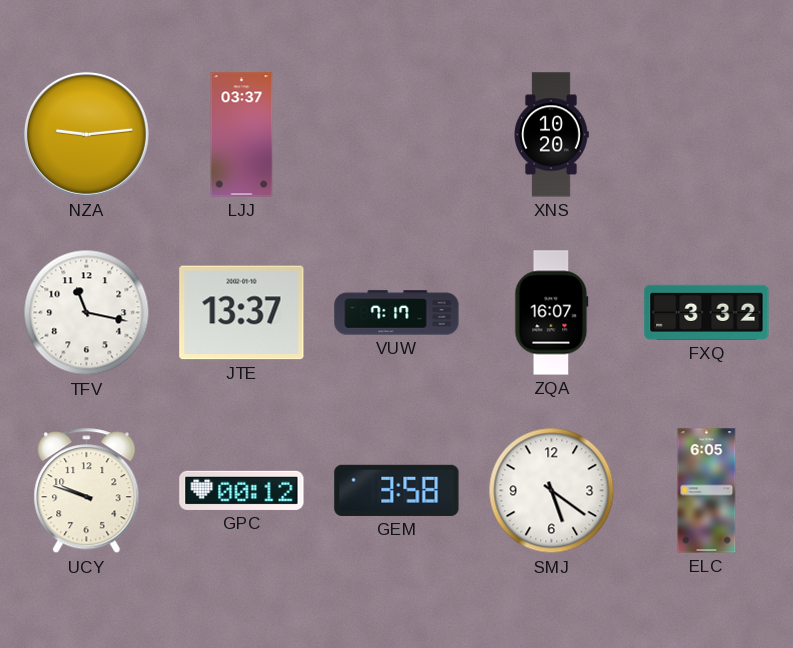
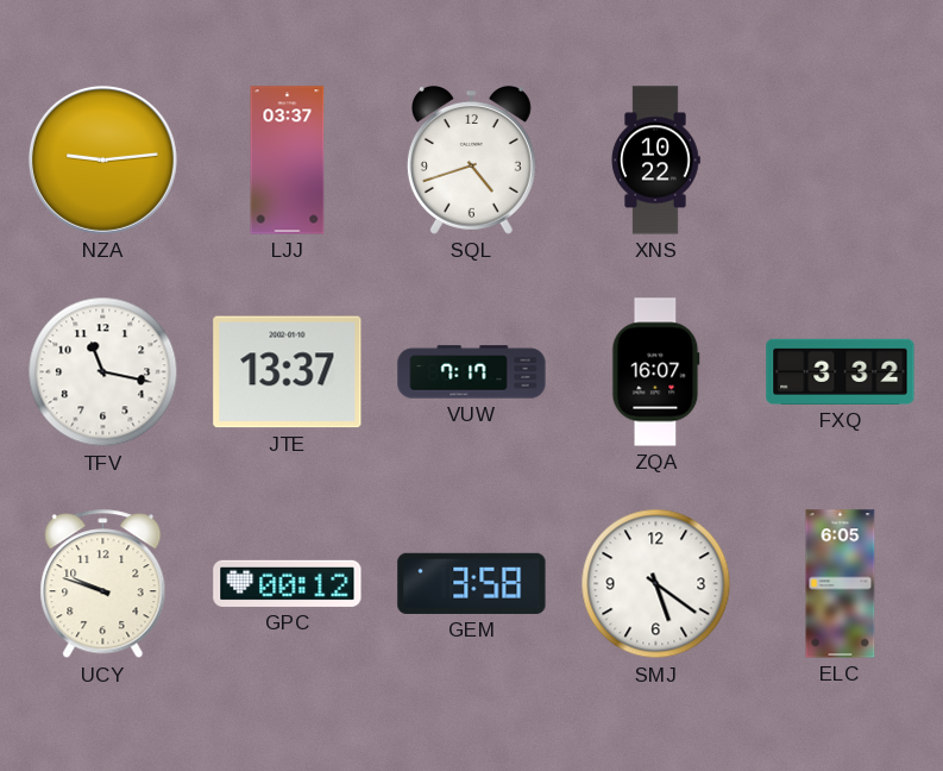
SQL: none -> 4:42 (471, 161)
XNS: 10:20 -> 10:22 (655, 161)
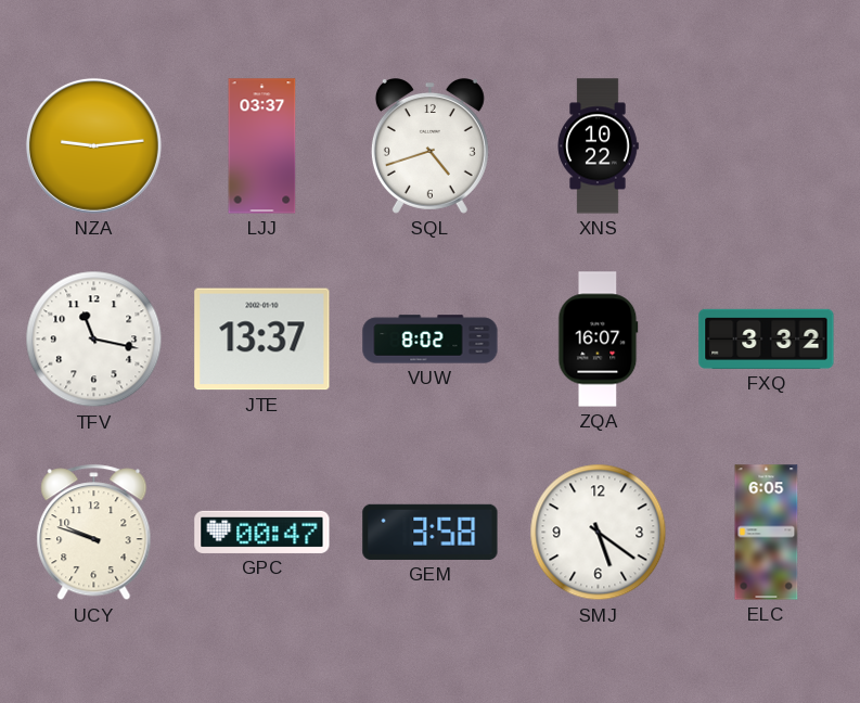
VUW: 7:17 -> 8:02 (431, 340)
GPC: 00:12 -> 00:47 (262, 532)
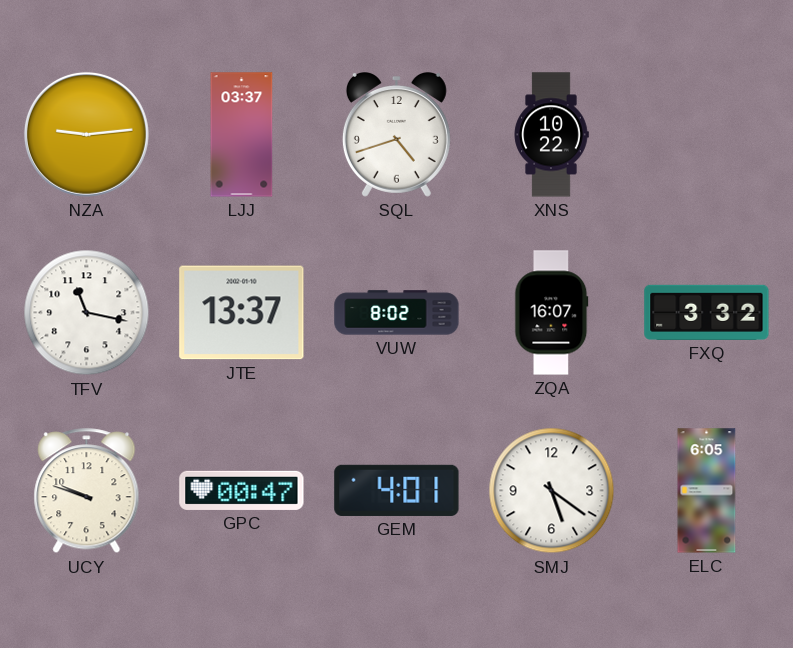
GEM: 3:58 -> 4:01 (397, 490)
